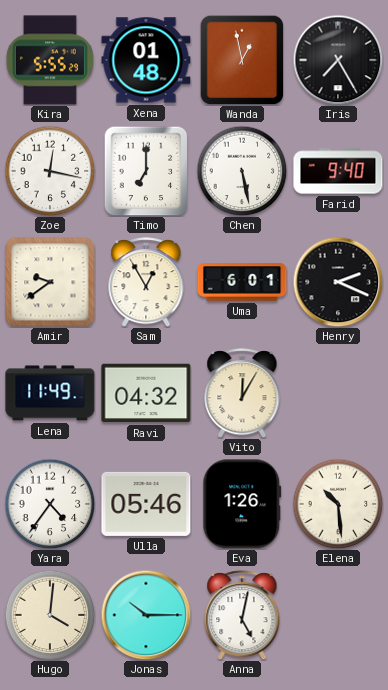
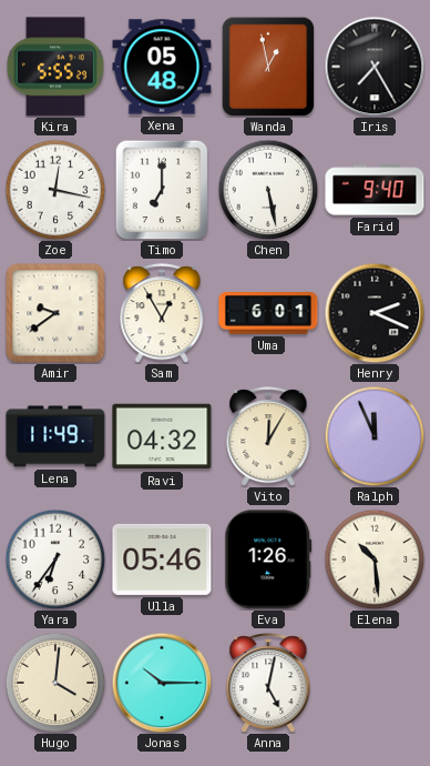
Xena: 01:48 -> 05:48 (162, 67)
Ralph: none -> 11:56 (375, 436)
Yara: 4:36 -> 6:36 (55, 560)
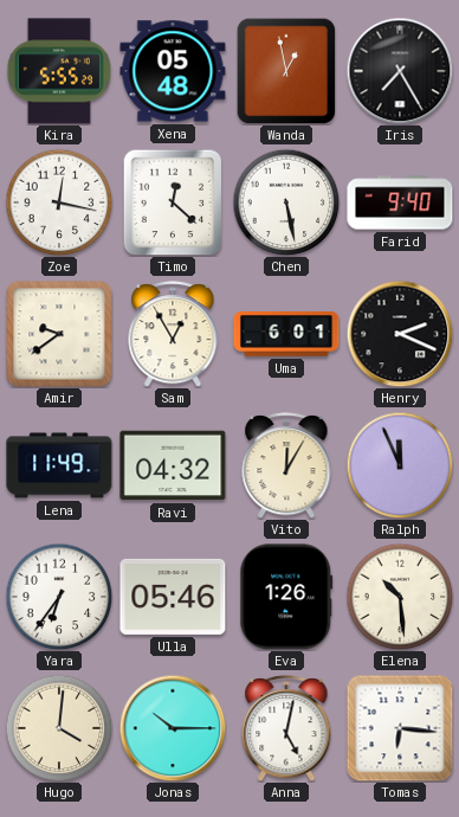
Timo: 7:00 -> 12:22 (173, 202)
Tomas: none -> 6:16 (400, 728)
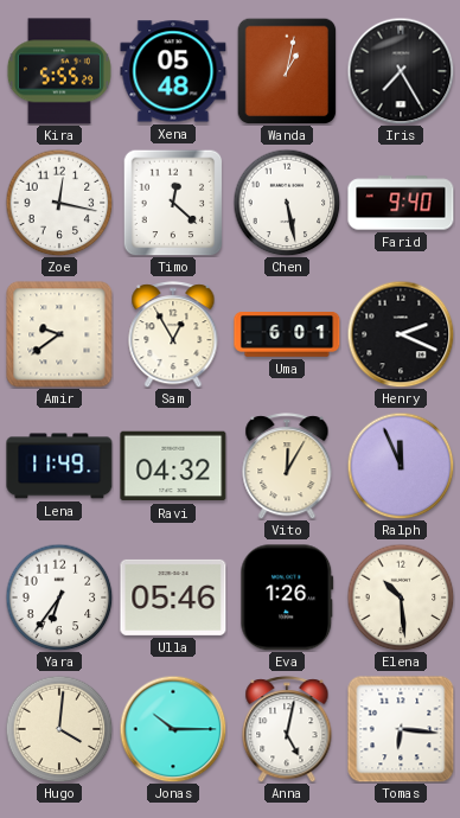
Wanda: 12:58 -> 1:02 (287, 71)
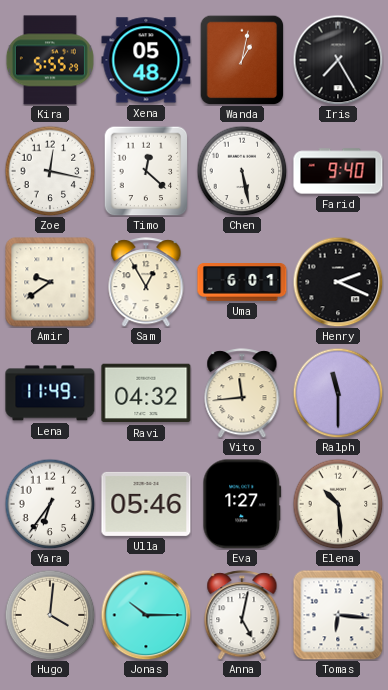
Vito: 12:05 -> 11:44 (242, 393)
Ralph: 11:56 -> 11:30 (338, 393)
Eva: 1:26 -> 1:27 (242, 504)
